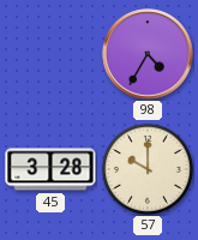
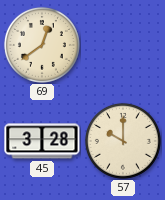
69: none -> 12:39 (42, 45)
98: 4:35 -> none (148, 54)
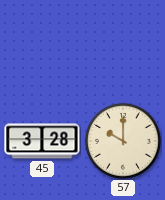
69: 12:39 -> none (42, 45)
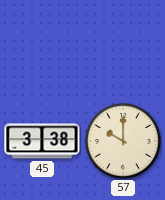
45: 3:28 -> 3:38 (42, 141)
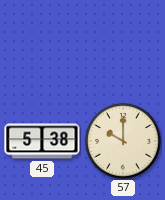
45: 3:38 -> 5:38 (42, 141)
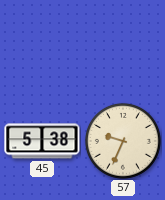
57: 10:00 -> 9:34 (123, 141)
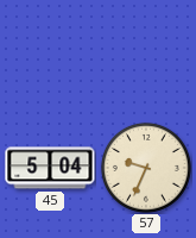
45: 5:38 -> 5:04 (50, 168)
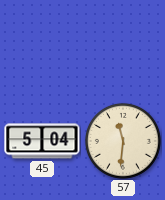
57: 9:34 -> 11:31 (123, 141)
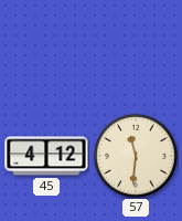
45: 5:04 -> 4:12 (46, 156)
